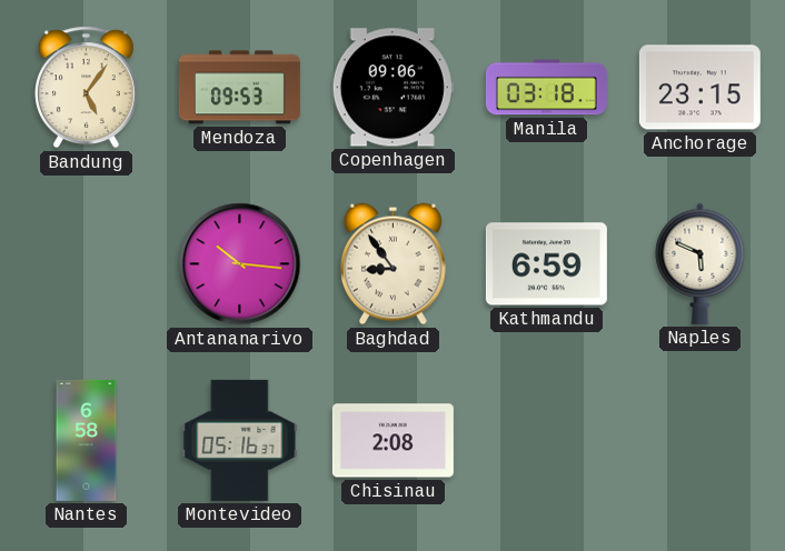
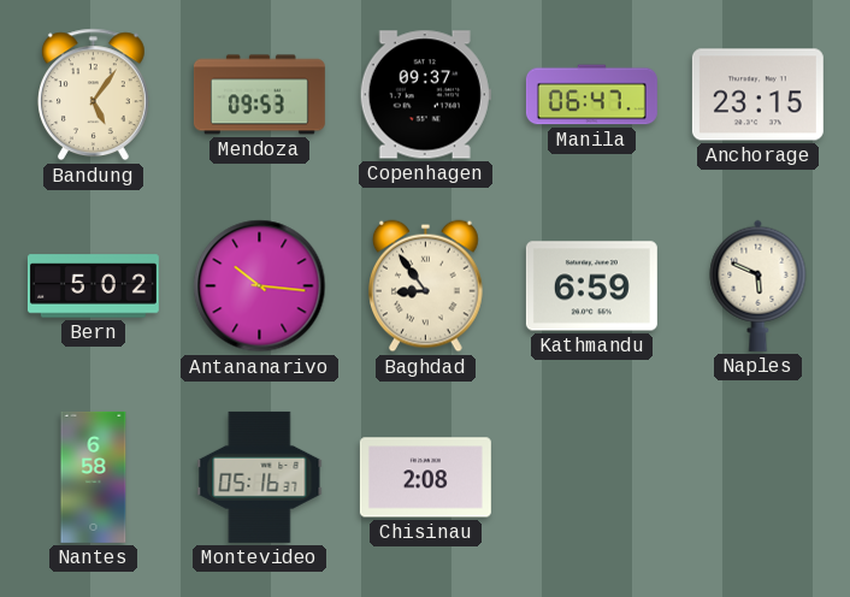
Copenhagen: 09:06 -> 09:37 (425, 95)
Manila: 03:18 -> 06:47 (591, 95)
Bern: none -> 5:02 (93, 286)
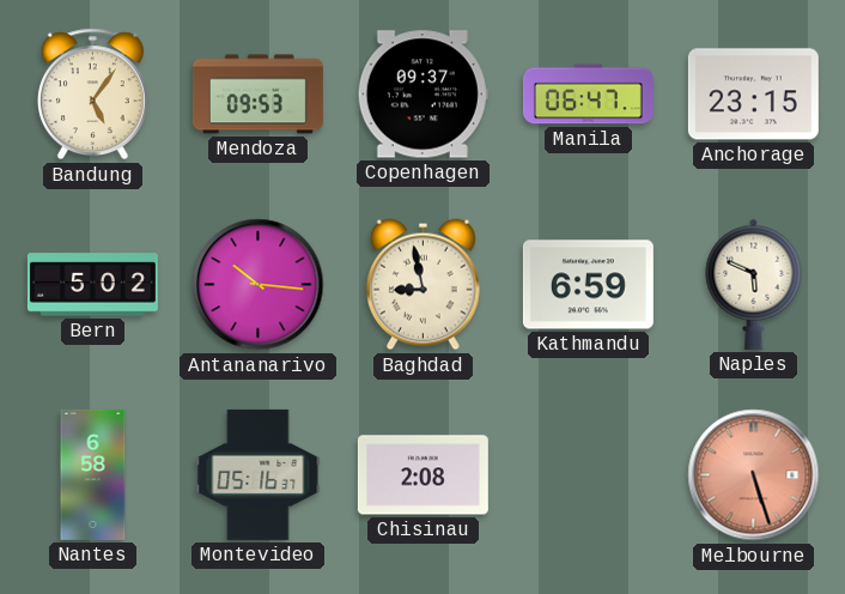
Baghdad: 8:54 -> 8:58 (424, 285)
Melbourne: none -> 5:27 (754, 475)
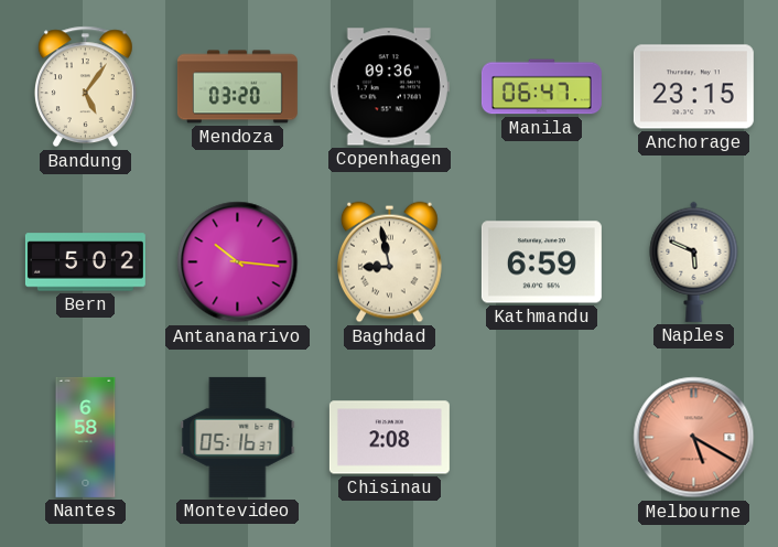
Mendoza: 09:53 -> 03:20 (237, 87)
Copenhagen: 09:37 -> 09:36 (389, 87)
Melbourne: 5:27 -> 5:20 (694, 438)
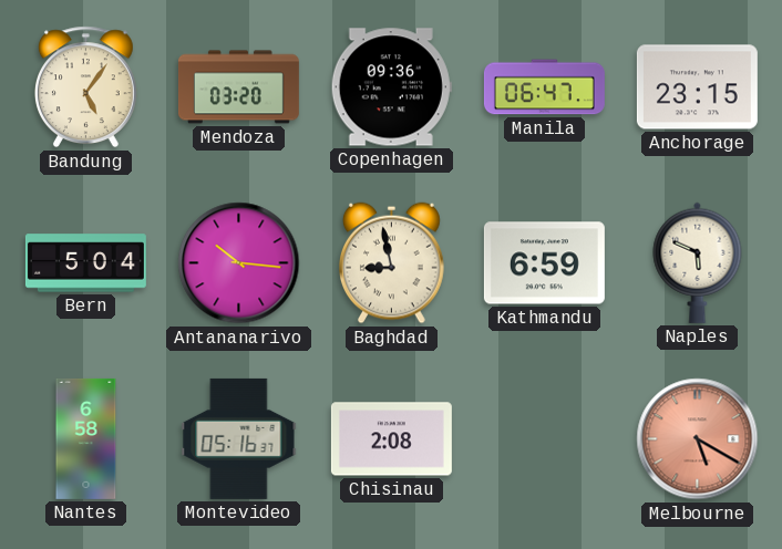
Bern: 5:02 -> 5:04 (85, 263)
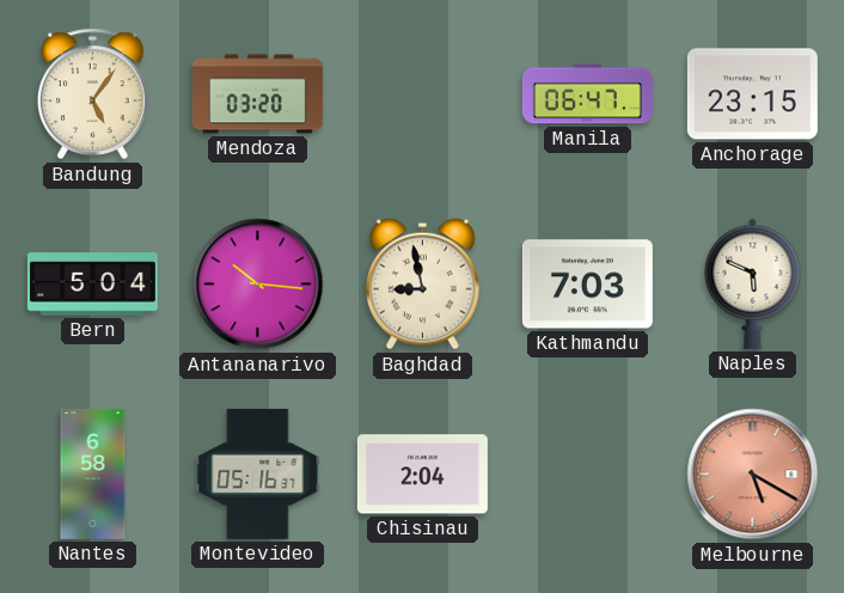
Copenhagen: 09:36 -> none (391, 87)
Kathmandu: 6:59 -> 7:03 (587, 285)
Chisinau: 2:08 -> 2:04 (422, 475)
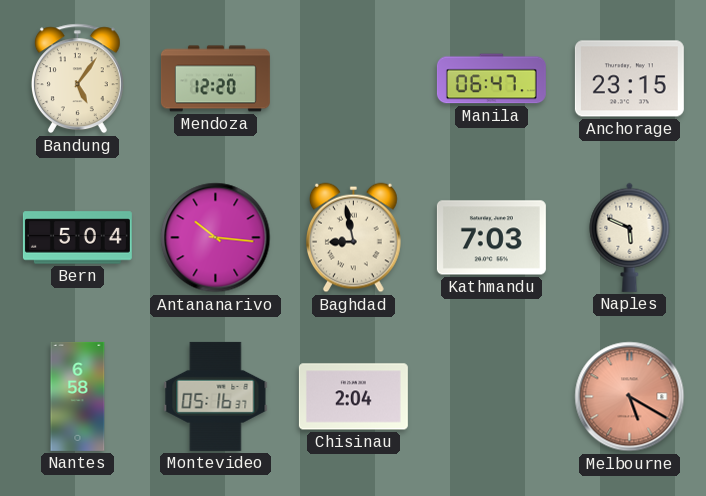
Mendoza: 03:20 -> 12:20 (215, 79)
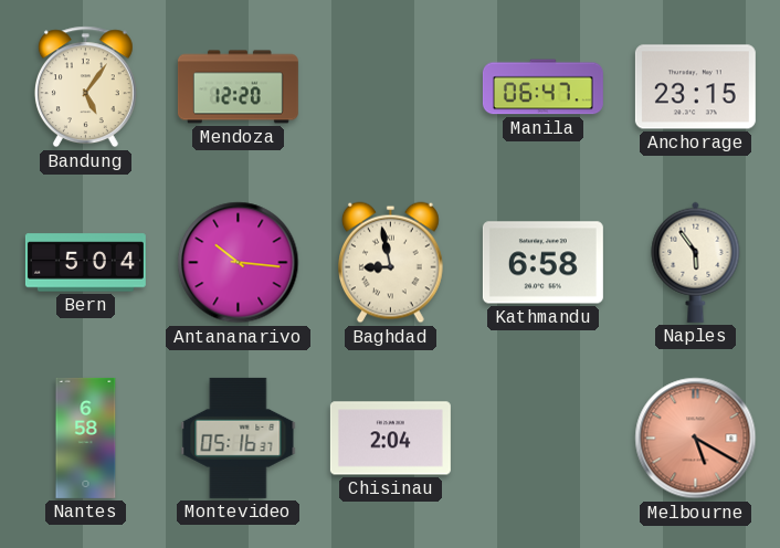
Kathmandu: 7:03 -> 6:58 (542, 263)
Naples: 5:49 -> 5:54 (696, 262)
